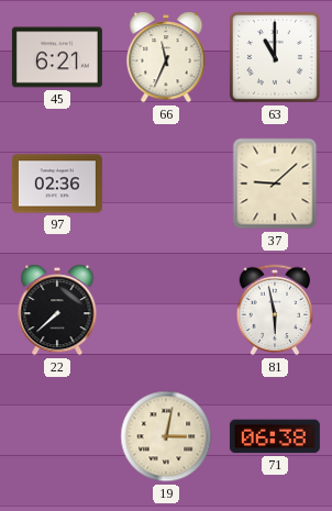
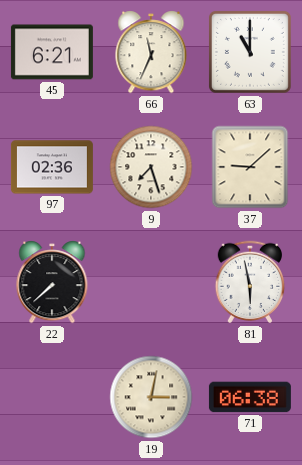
9: none -> 7:27 (151, 167)
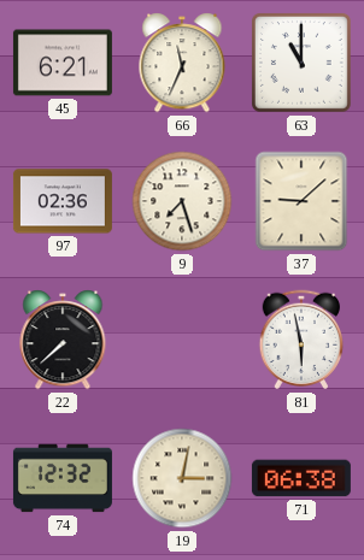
74: none -> 12:32 (63, 478)
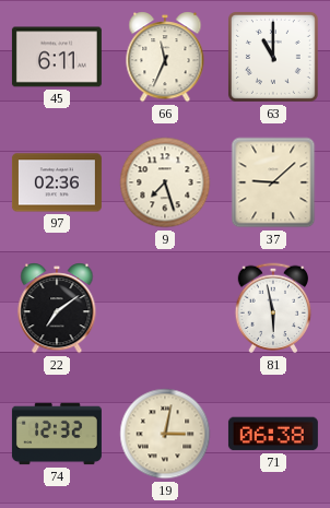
45: 6:21 -> 6:11 (57, 57)
22: 7:38 -> 7:09 (57, 308)
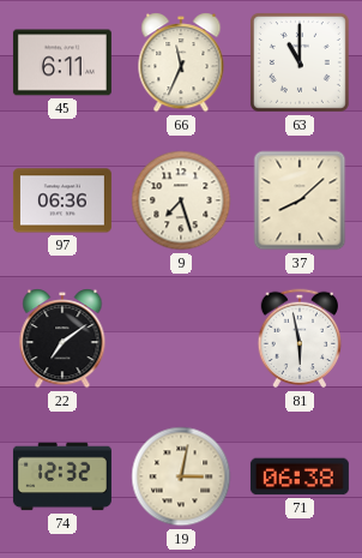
97: 02:36 -> 06:36 (62, 200)
37: 9:08 -> 8:08 (300, 200)
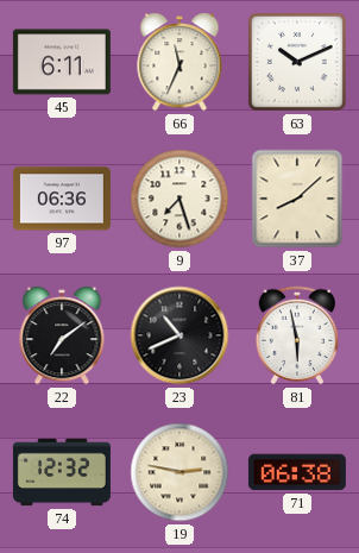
63: 11:00 -> 10:11 (297, 62)
23: none -> 10:41 (179, 335)
19: 3:02 -> 2:47 (179, 472)
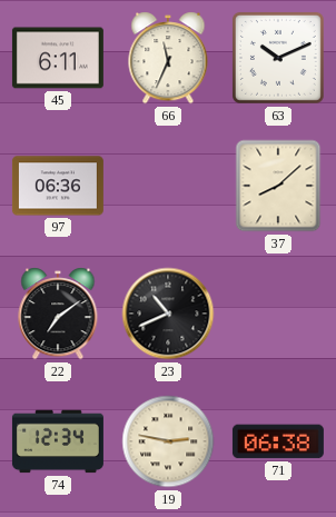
9: 7:27 -> none (179, 199)
81: 5:58 -> none (297, 335)
74: 12:32 -> 12:34 (58, 441)
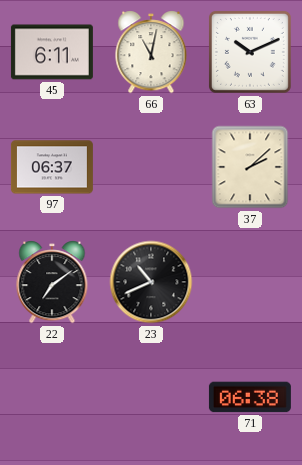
66: 11:34 -> 11:02 (151, 52)
97: 06:36 -> 06:37 (52, 167)
37: 8:08 -> 2:08 (250, 167)
74: 12:34 -> none (58, 441)
19: 2:47 -> none (168, 441)
